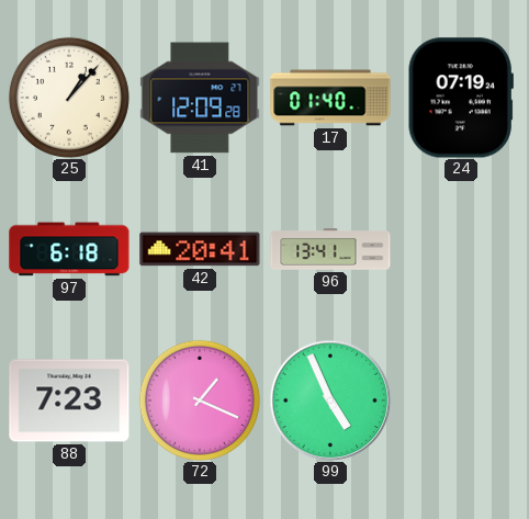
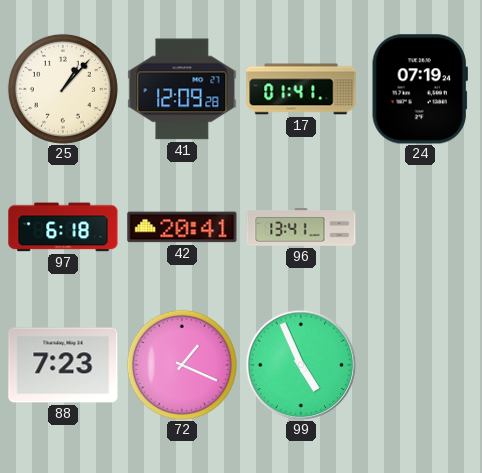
17: 01:40 -> 01:41 (301, 89)
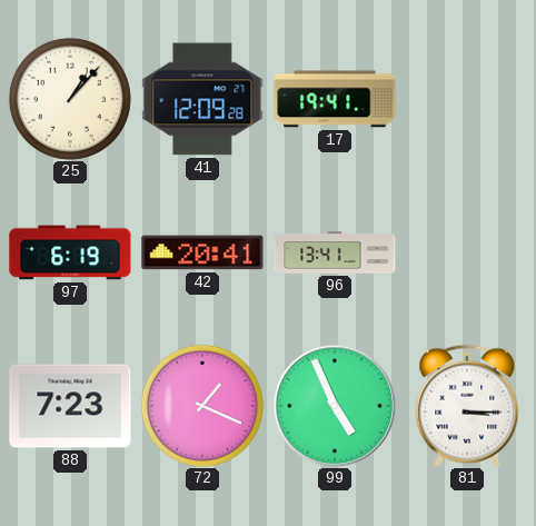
17: 01:41 -> 19:41 (335, 99)
24: 07:19 -> none (420, 89)
97: 6:18 -> 6:19 (70, 252)
81: none -> 3:15 (467, 406)
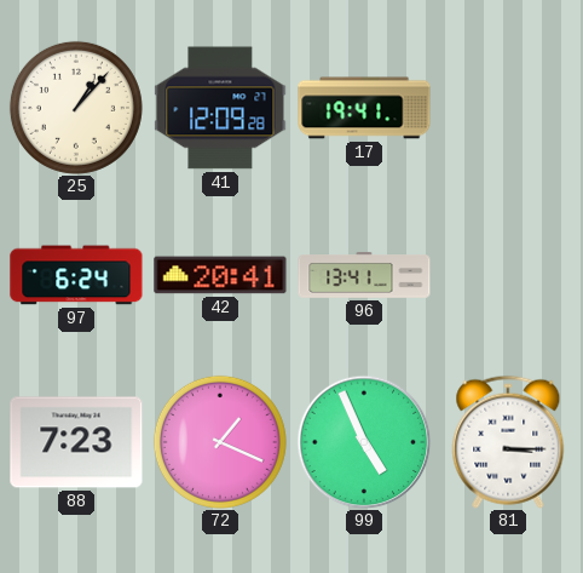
97: 6:19 -> 6:24 (76, 275)
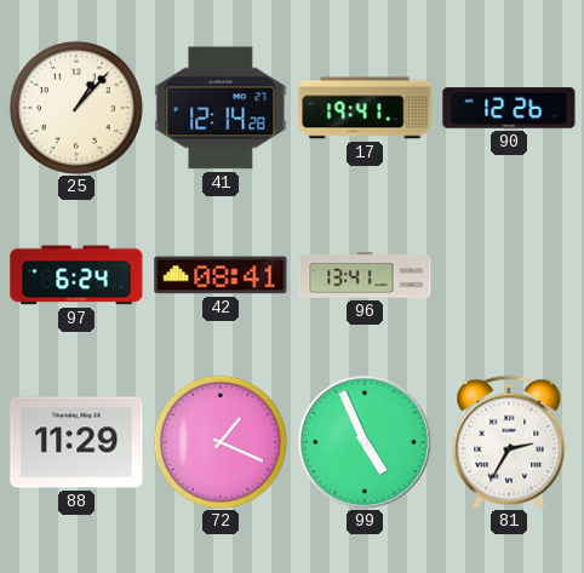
41: 12:09 -> 12:14 (221, 108)
90: none -> 12:26 (509, 108)
42: 20:41 -> 08:41 (221, 275)
88: 7:23 -> 11:29 (76, 442)
81: 3:15 -> 2:35 (509, 442)
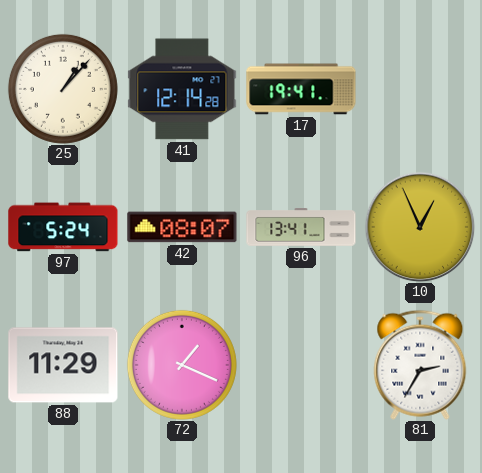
90: 12:26 -> none (509, 108)
97: 6:24 -> 5:24 (63, 227)
42: 08:41 -> 08:07 (182, 227)
10: none -> 12:56 (420, 227)
99: 4:56 -> none (365, 442)
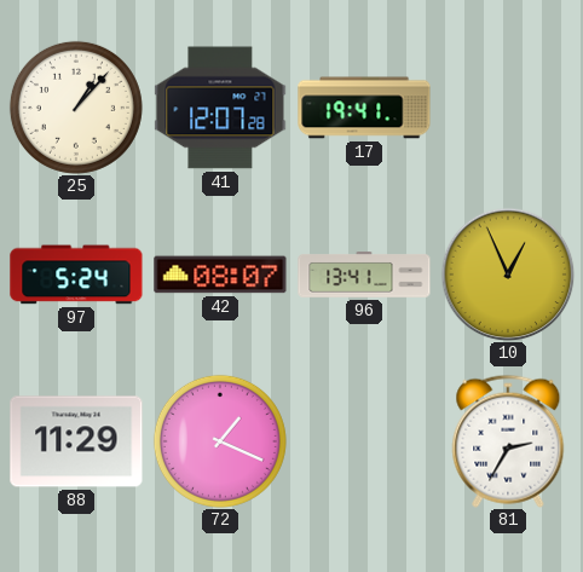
41: 12:14 -> 12:07 (220, 108)
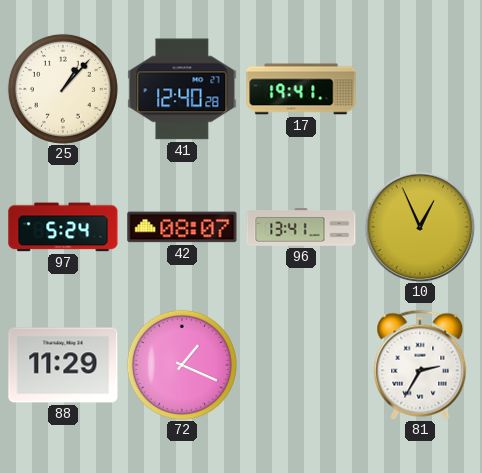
41: 12:07 -> 12:40 (182, 89)
